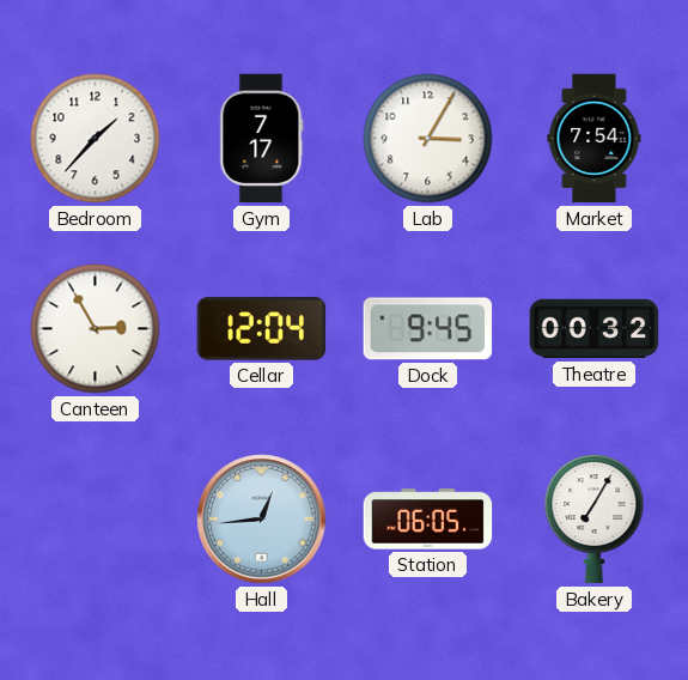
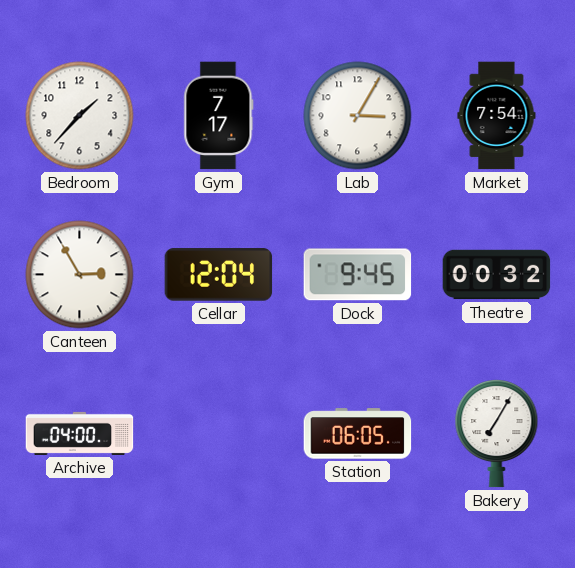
Archive: none -> 04:00 (80, 433)
Hall: 12:44 -> none (262, 520)
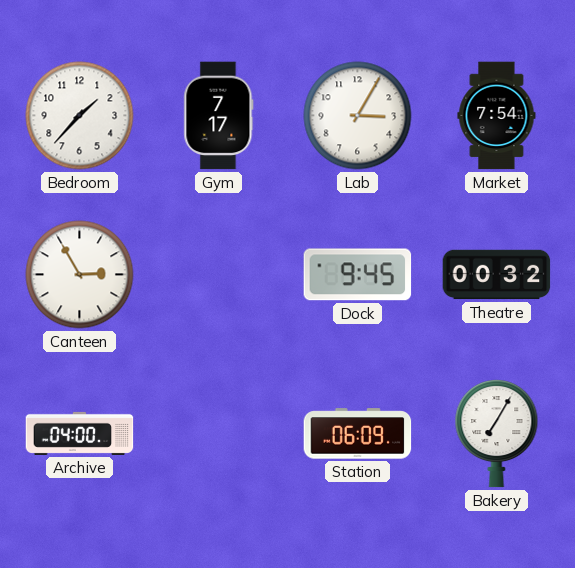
Cellar: 12:04 -> none (219, 275)
Station: 06:05 -> 06:09 (358, 434)
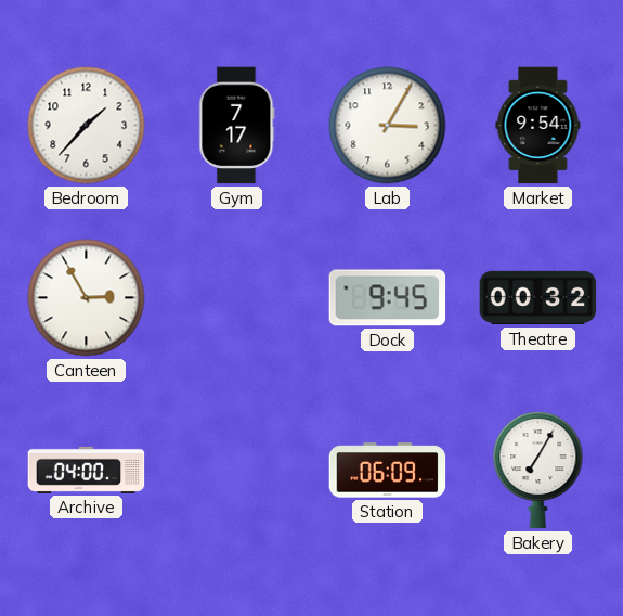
Market: 7:54 -> 9:54 (538, 126)
